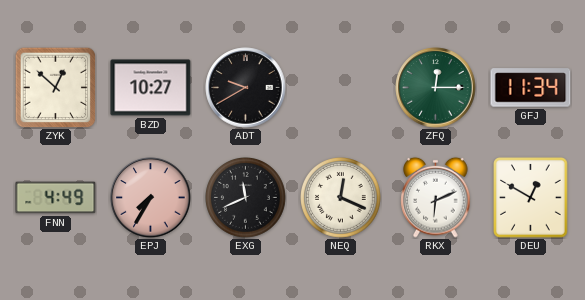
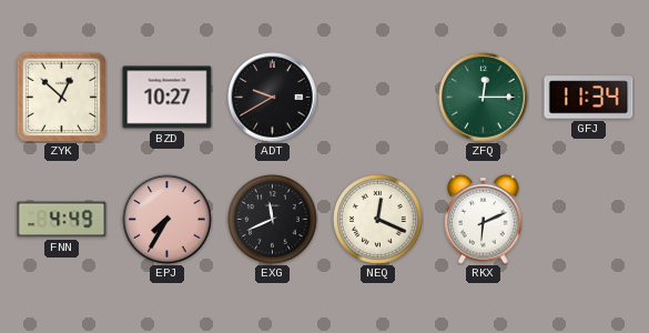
DEU: 12:50 -> none (531, 198)
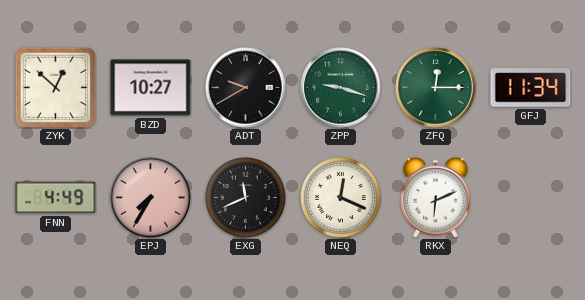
ZPP: none -> 9:18 (341, 88)
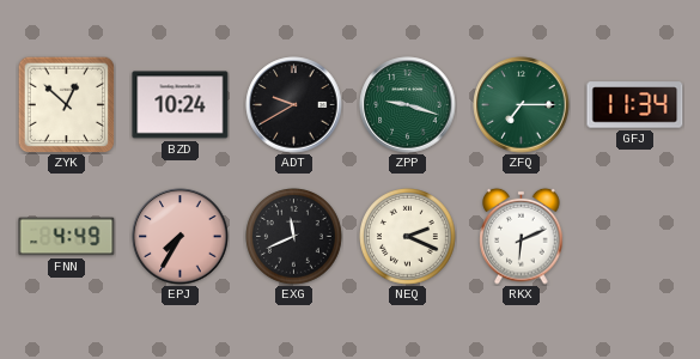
BZD: 10:27 -> 10:24 (181, 105)
ZFQ: 12:15 -> 7:15 (522, 105)
NEQ: 12:19 -> 2:19 (408, 237)
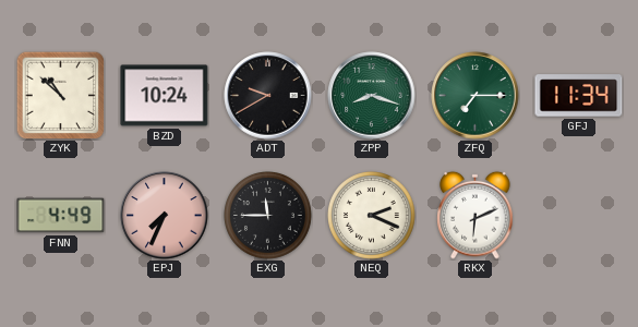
ZYK: 12:52 -> 10:52 (60, 95)
ZPP: 9:18 -> 8:18 (372, 96)
EPJ: 7:35 -> 7:34 (165, 216)
EXG: 11:41 -> 11:45 (268, 216)
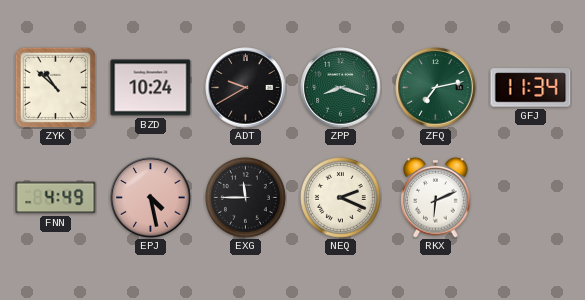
ZFQ: 7:15 -> 7:13 (436, 88)
EPJ: 7:34 -> 4:28 (151, 198)
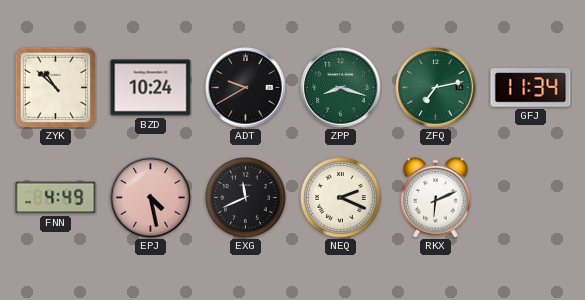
EXG: 11:45 -> 11:41 (246, 198)
